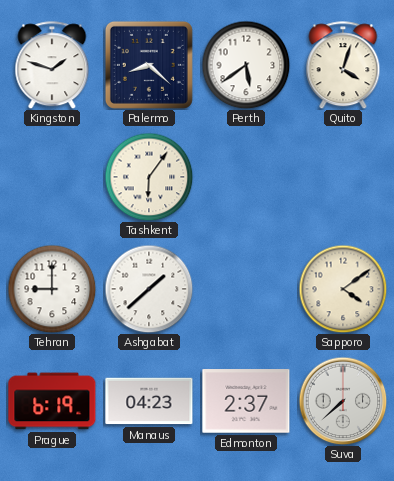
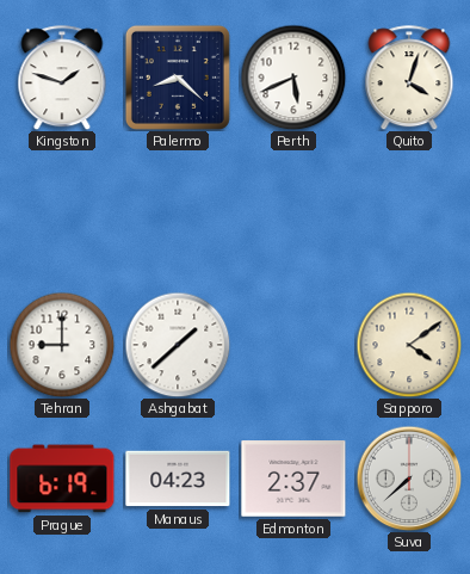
Perth: 5:39 -> 5:41 (293, 78)
Tashkent: 6:06 -> none (149, 177)
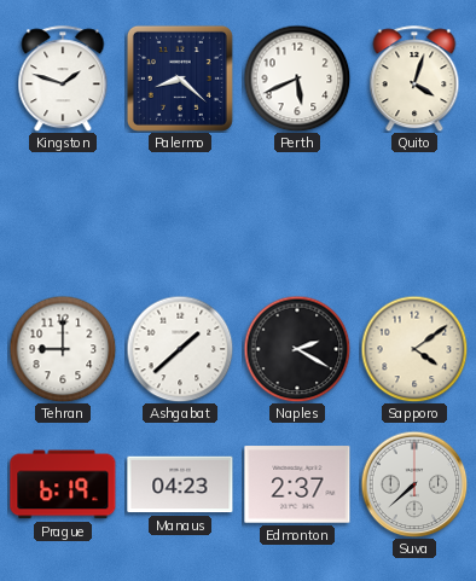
Naples: none -> 2:20 (297, 349)
